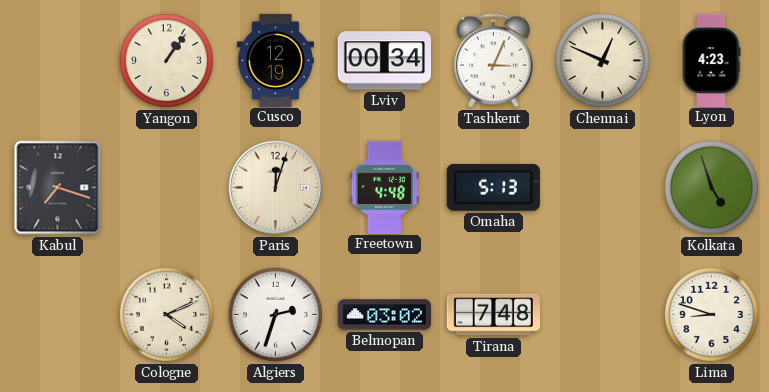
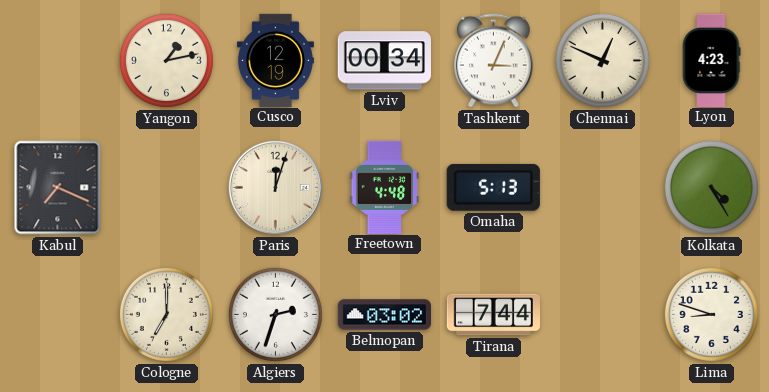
Yangon: 1:06 -> 1:13 (166, 60)
Kabul: 7:18 -> 7:19 (58, 188)
Kolkata: 4:57 -> 4:25 (711, 187)
Cologne: 4:11 -> 7:00 (166, 314)
Tirana: 7:48 -> 7:44 (493, 315)
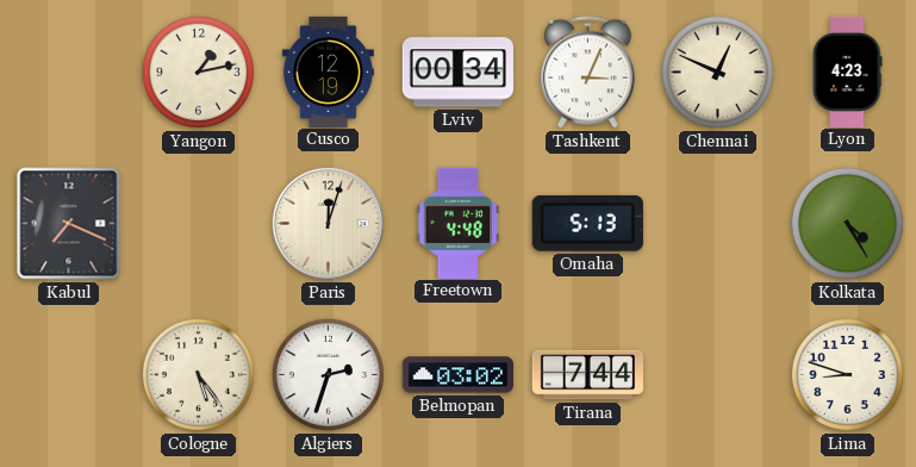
Cologne: 7:00 -> 5:24 (198, 374)
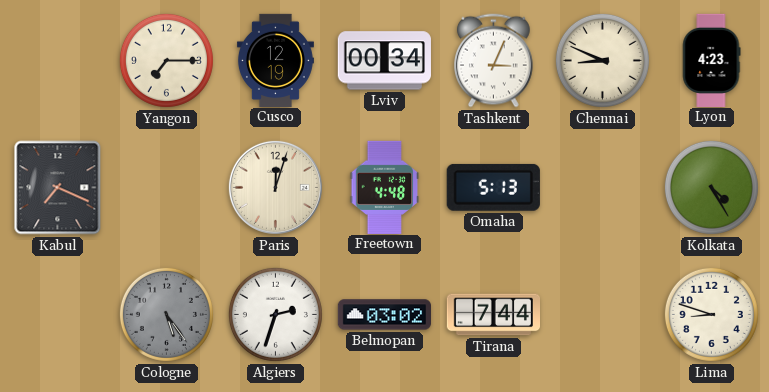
Yangon: 1:13 -> 7:15 (166, 60)
Chennai: 12:49 -> 8:49 (602, 60)
Cologne dial: cream -> grey (166, 314)
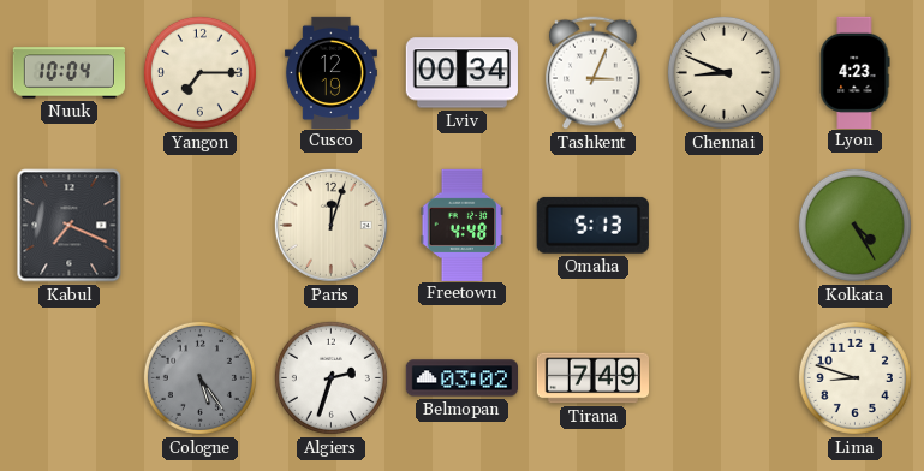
Nuuk: none -> 10:04 (68, 73)
Tirana: 7:44 -> 7:49 (592, 378)
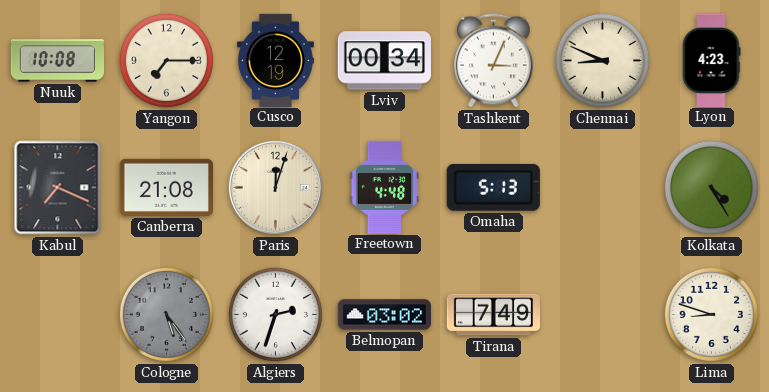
Nuuk: 10:04 -> 10:08 (57, 61)
Canberra: none -> 21:08 (166, 187)
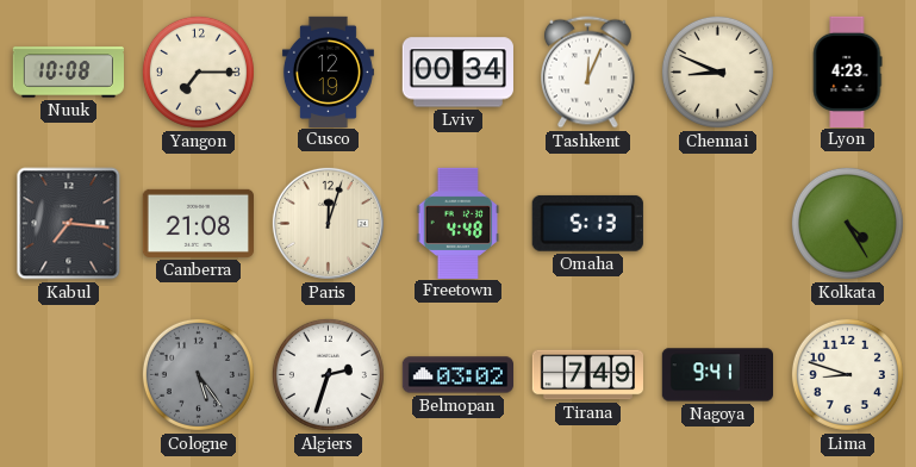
Tashkent: 3:04 -> 12:04 (588, 73)
Kabul: 7:19 -> 7:16 (69, 224)
Nagoya: none -> 9:41 (717, 375)
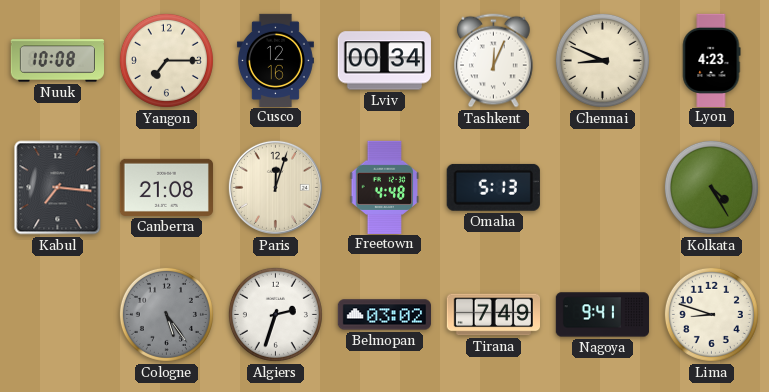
Cusco: 12:19 -> 12:16 (275, 60)
